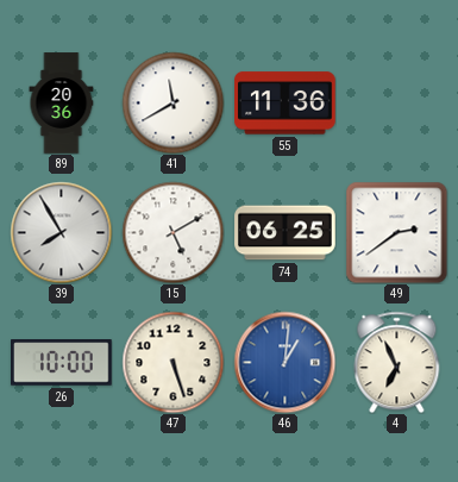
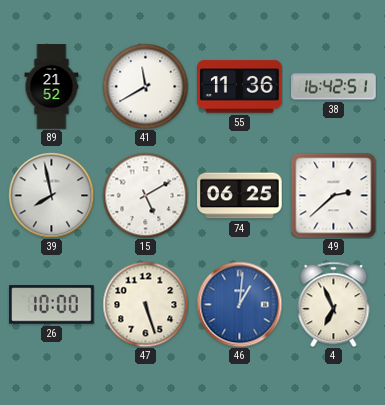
89: 20:36 -> 21:52 (52, 87)
38: none -> 16:42 (334, 87)
39: 7:55 -> 7:58 (51, 195)
49: 2:39 -> 2:38 (333, 195)
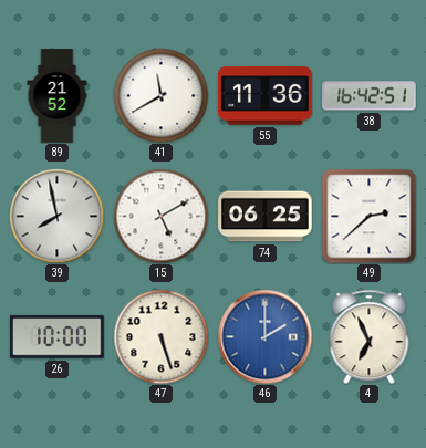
46: 1:01 -> 2:00 (264, 336)
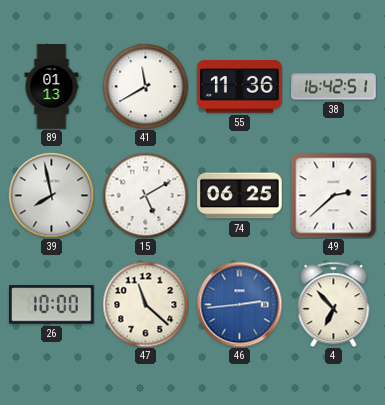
89: 21:52 -> 01:13 (52, 87)
47: 5:27 -> 11:22 (145, 304)
46: 2:00 -> 2:44 (239, 304)
4: 6:56 -> 6:53 (334, 304)
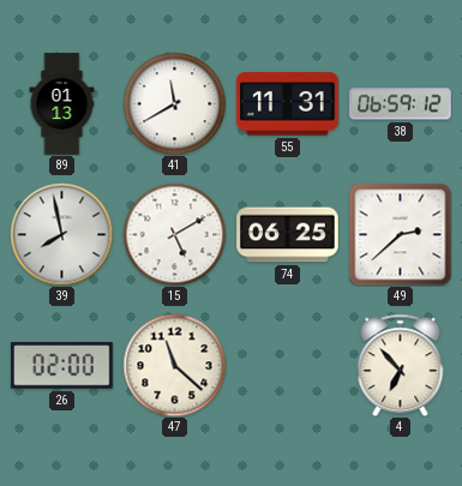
55: 11:36 -> 11:31 (288, 104)
38: 16:42 -> 06:59 (401, 104)
26: 10:00 -> 02:00 (62, 366)
46: 2:44 -> none (239, 304)
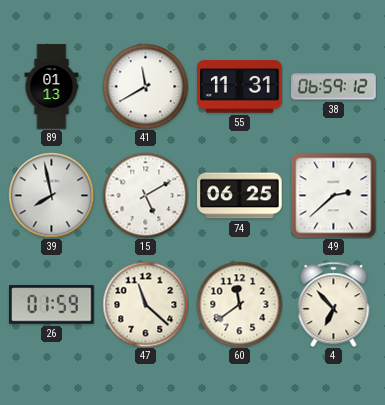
26: 02:00 -> 01:59 (52, 305)
60: none -> 11:39 (239, 304)
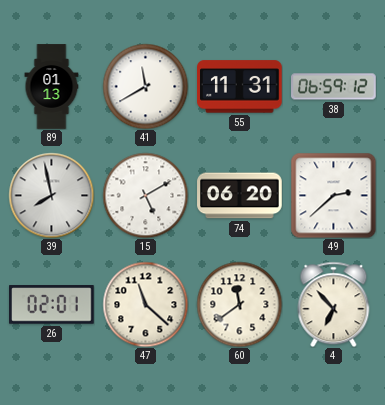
74: 06:25 -> 06:20 (240, 196)
26: 01:59 -> 02:01 (52, 305)
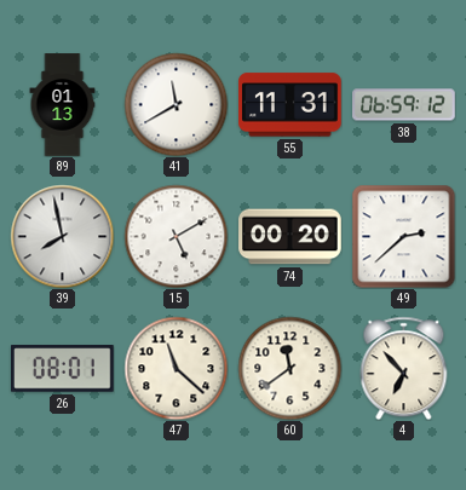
74: 06:20 -> 00:20 (290, 237)
26: 02:01 -> 08:01 (63, 369)
